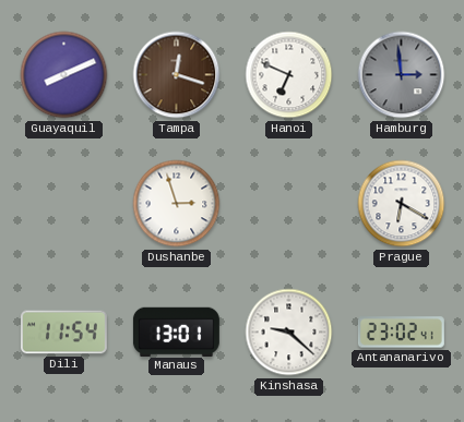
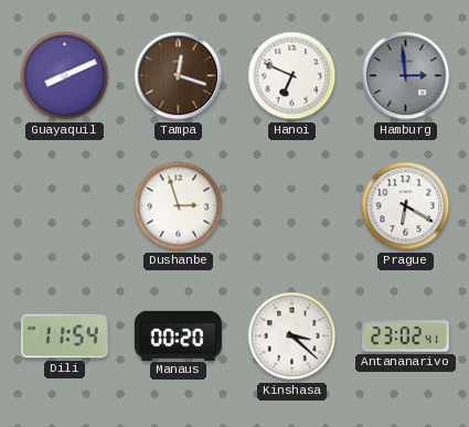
Manaus: 13:01 -> 00:20 (178, 335)
Kinshasa: 9:22 -> 3:22 (292, 337)
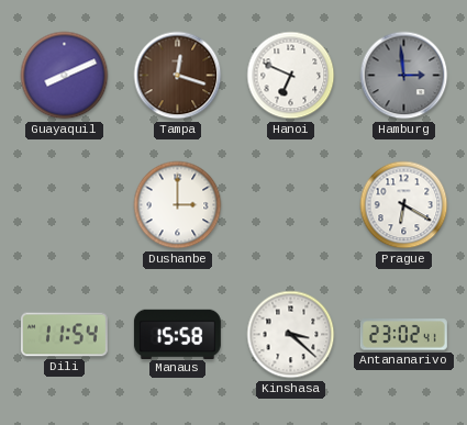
Dushanbe: 2:57 -> 3:00 (178, 205)
Manaus: 00:20 -> 15:58 (177, 334)
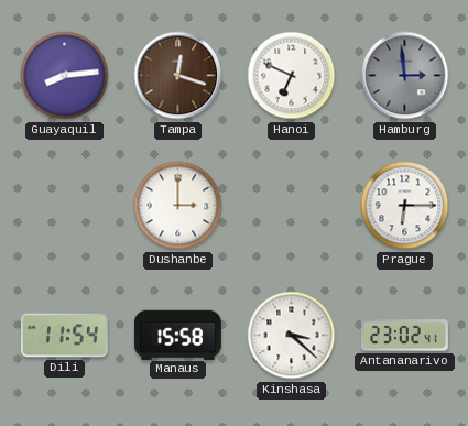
Guayaquil: 8:11 -> 8:14 (65, 76)
Prague: 6:20 -> 6:15 (405, 206)
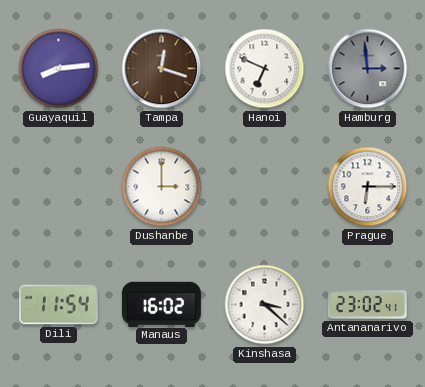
Manaus: 15:58 -> 16:02 (161, 304)
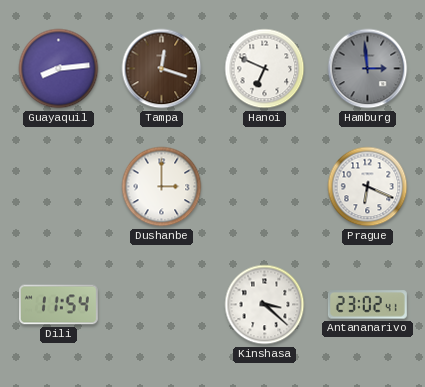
Prague: 6:15 -> 6:19 (368, 187)
Manaus: 16:02 -> none (161, 304)
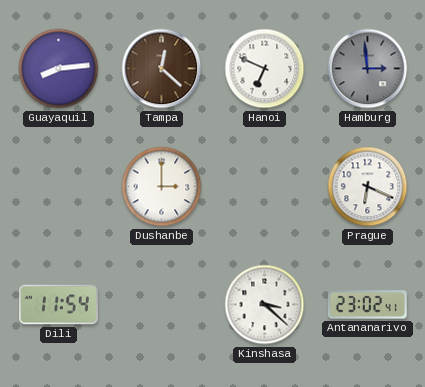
Tampa: 12:18 -> 12:22 (162, 69)
